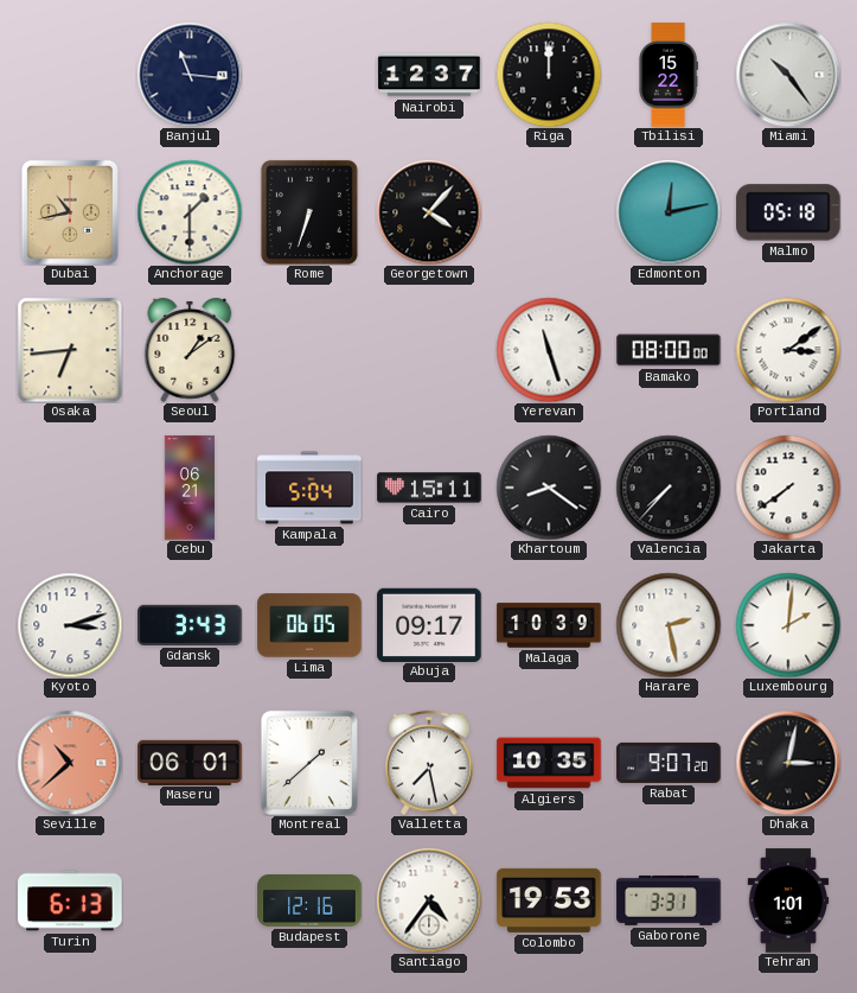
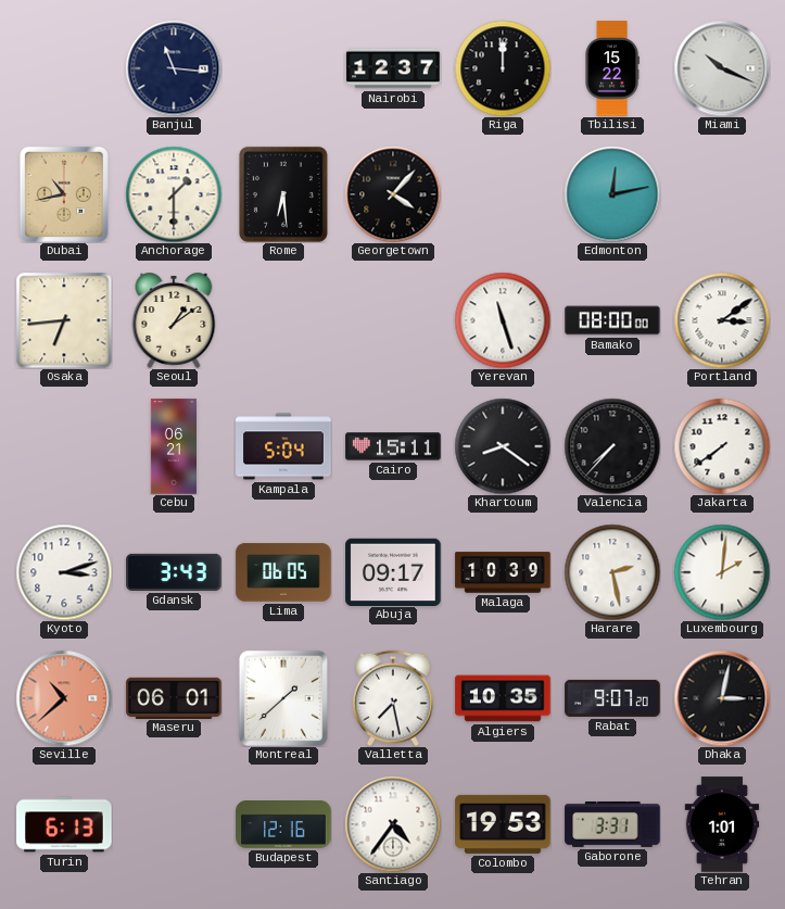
Miami: 10:24 -> 10:19 (722, 68)
Rome: 6:33 -> 6:29 (283, 194)
Malmo: 05:18 -> none (788, 212)
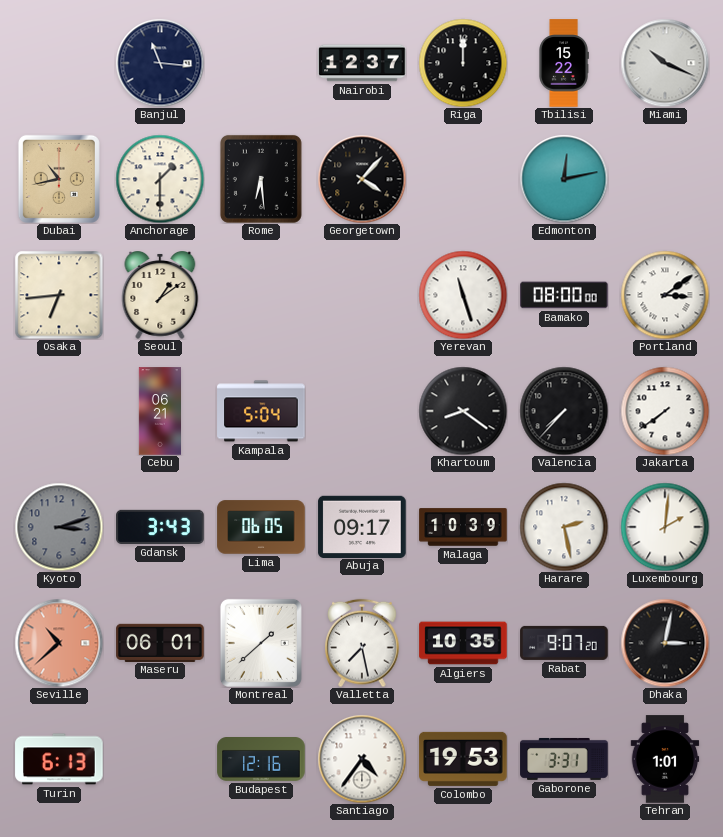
Cairo: 15:11 -> none (393, 446)
Kyoto dial: white -> grey (59, 527)
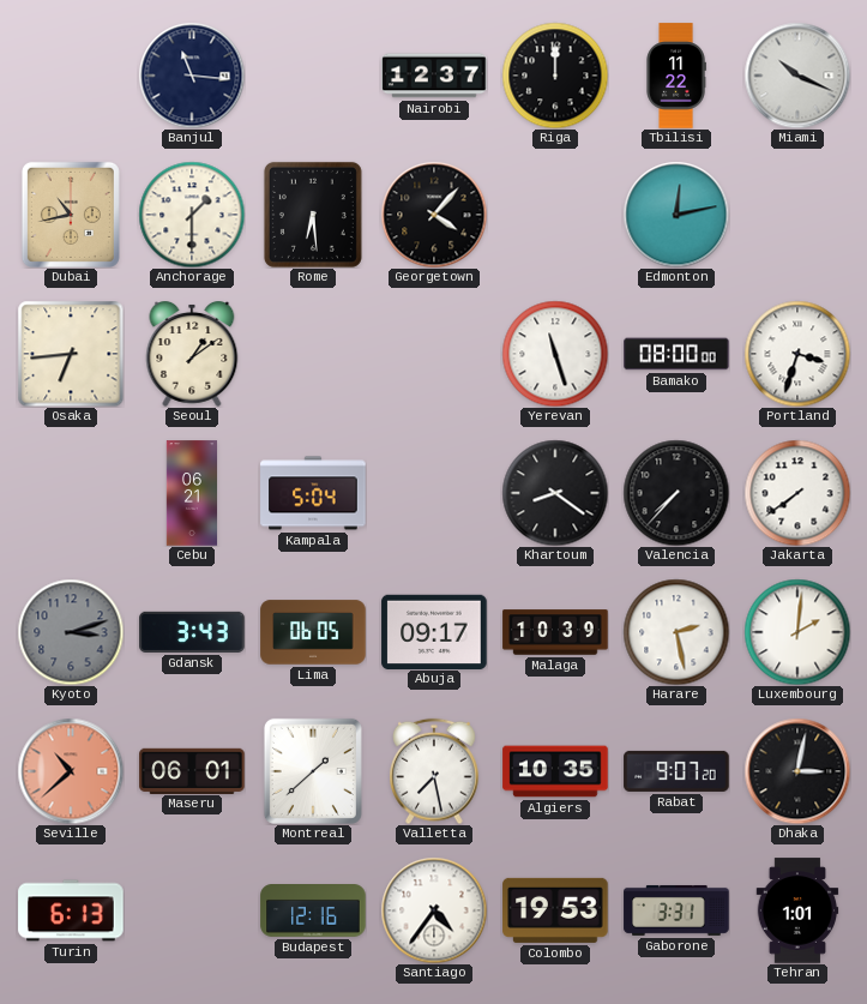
Tbilisi: 15:22 -> 11:22 (676, 76)
Portland: 3:09 -> 3:33 (797, 354)
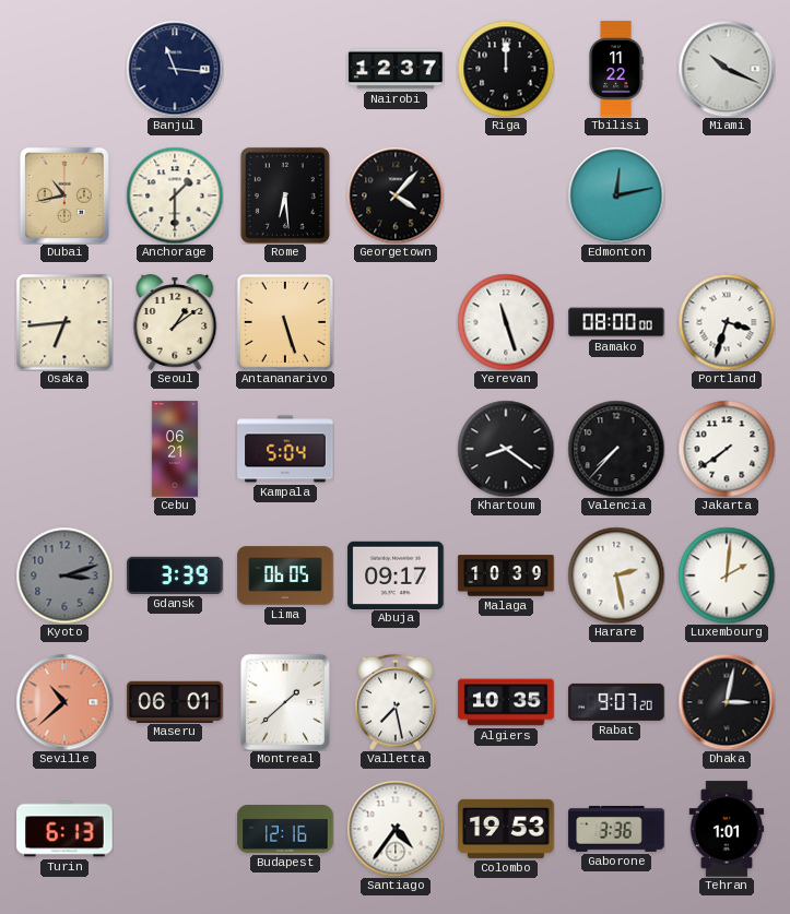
Antananarivo: none -> 5:27 (285, 322)
Gdansk: 3:43 -> 3:39 (175, 575)
Gaborone: 3:31 -> 3:36 (616, 829)
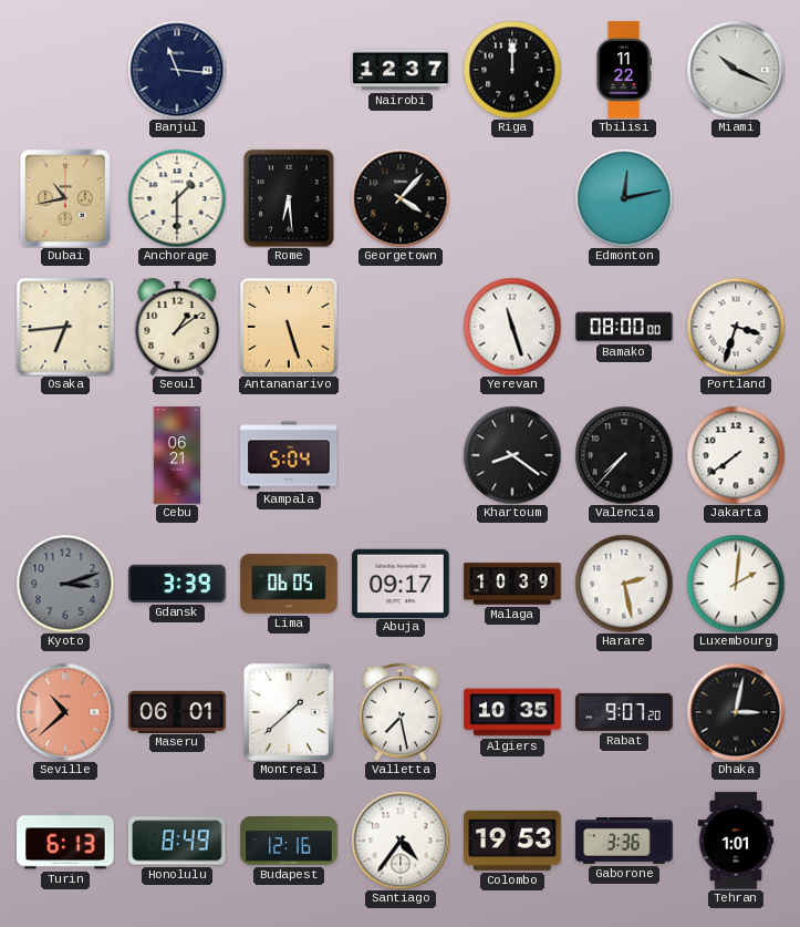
Honolulu: none -> 8:49 (177, 841)
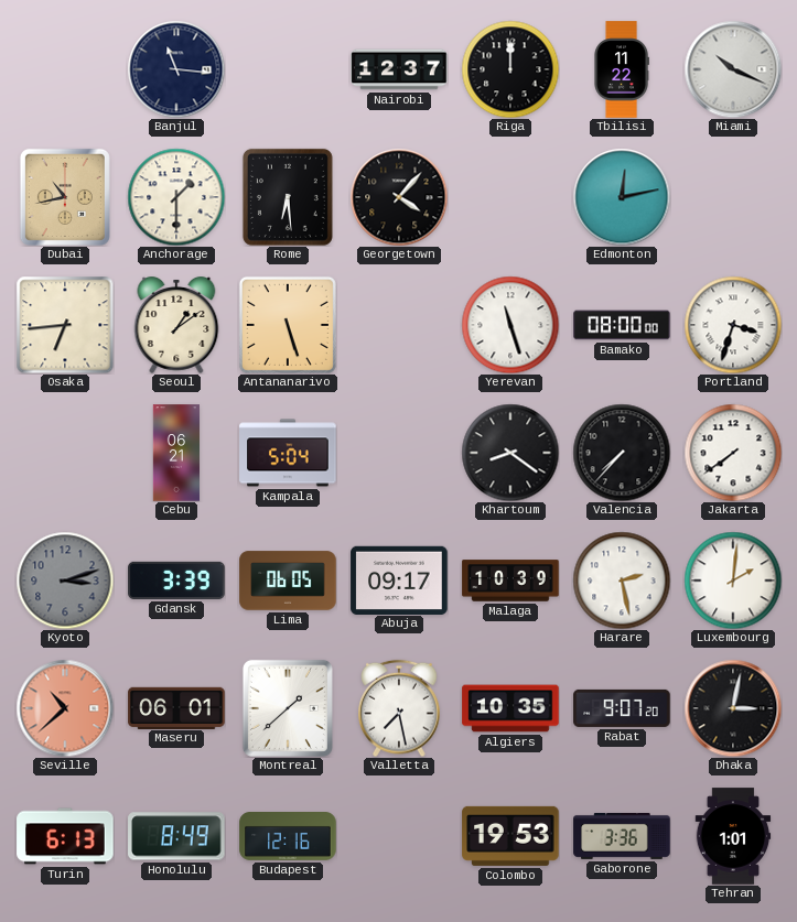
Santiago: 4:36 -> none (401, 841)
